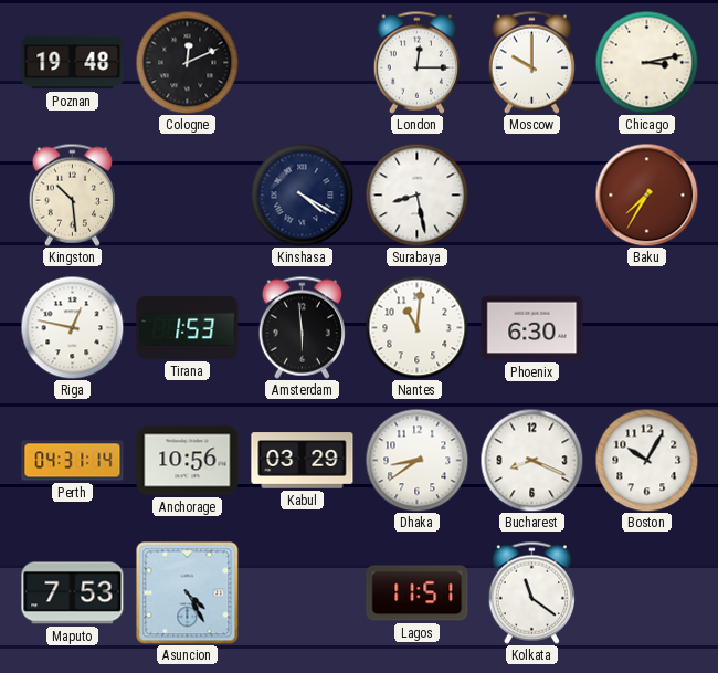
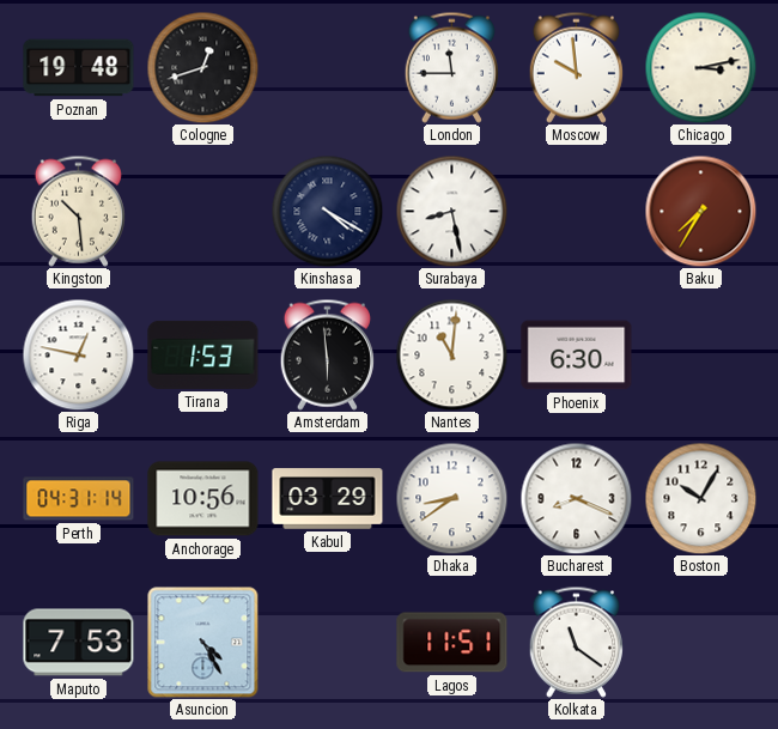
Cologne: 12:11 -> 12:42 (202, 67)
London: 12:15 -> 11:45 (451, 67)
Moscow: 10:00 -> 9:59 (576, 67)
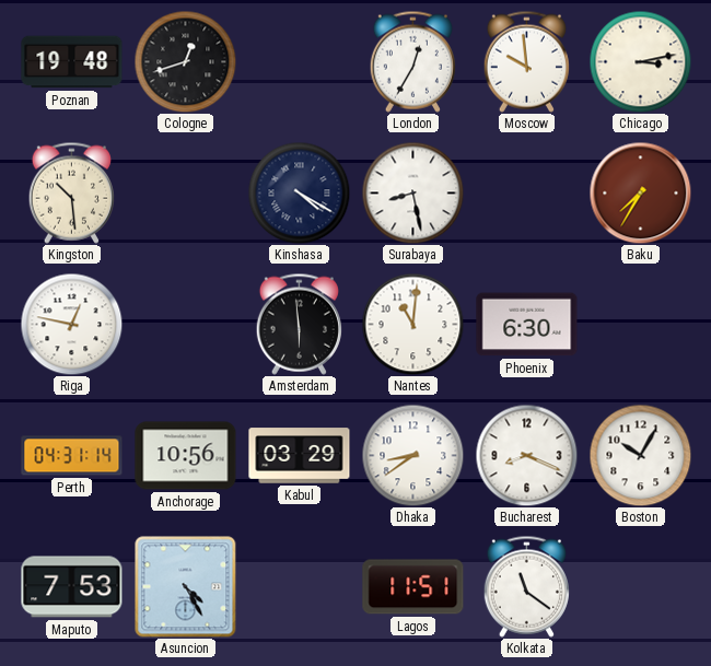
London: 11:45 -> 12:35 (412, 61)
Tirana: 1:53 -> none (203, 354)
